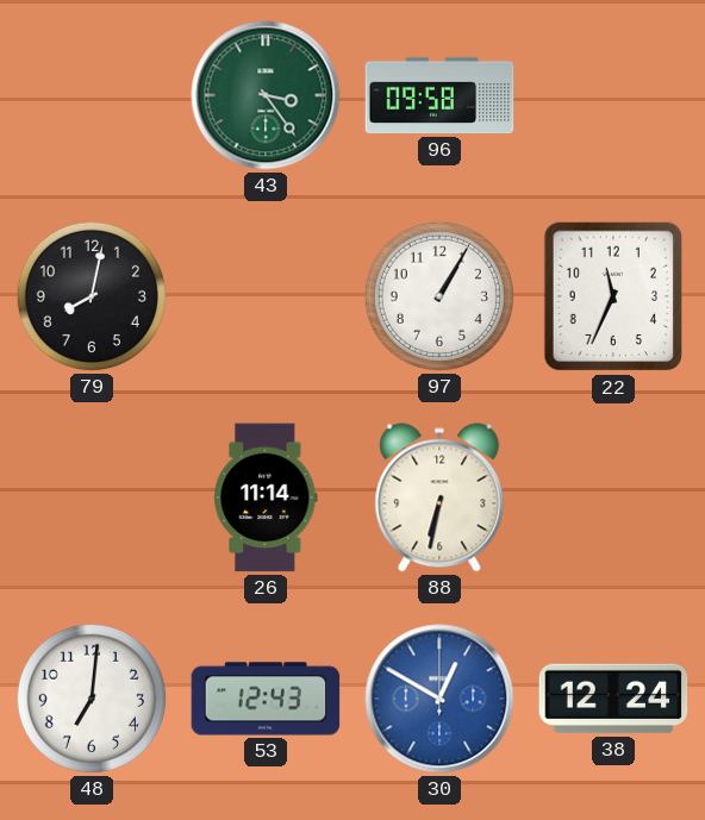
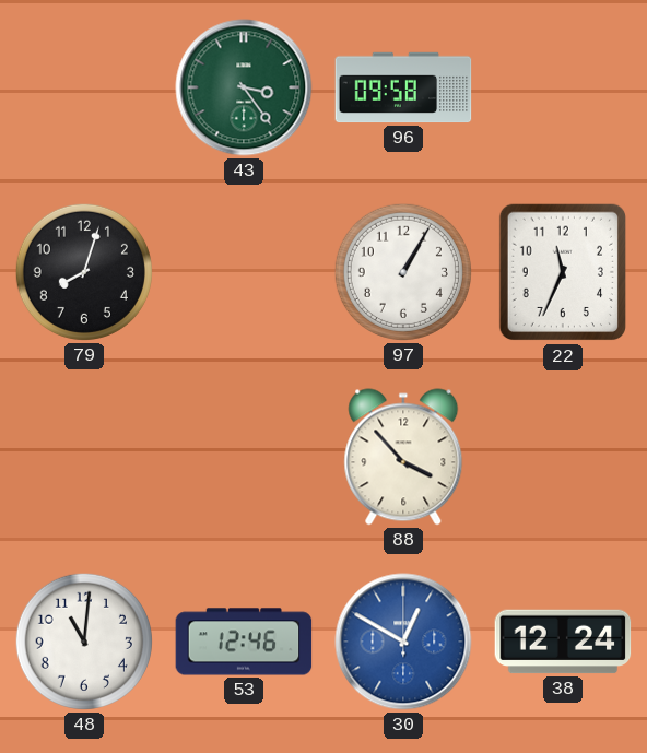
79: 8:02 -> 8:03 (84, 272)
26: 11:14 -> none (266, 497)
88: 6:32 -> 3:53 (403, 457)
48: 7:01 -> 11:01 (84, 642)
53: 12:43 -> 12:46 (244, 642)
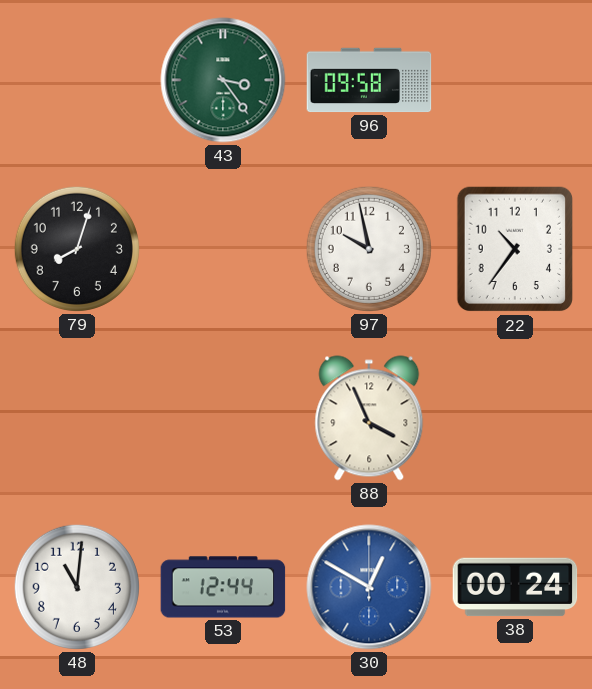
97: 1:05 -> 9:58 (369, 249)
22: 11:34 -> 10:36 (514, 249)
88: 3:53 -> 3:56 (369, 418)
53: 12:46 -> 12:44 (223, 587)
38: 12:24 -> 00:24 (515, 587)
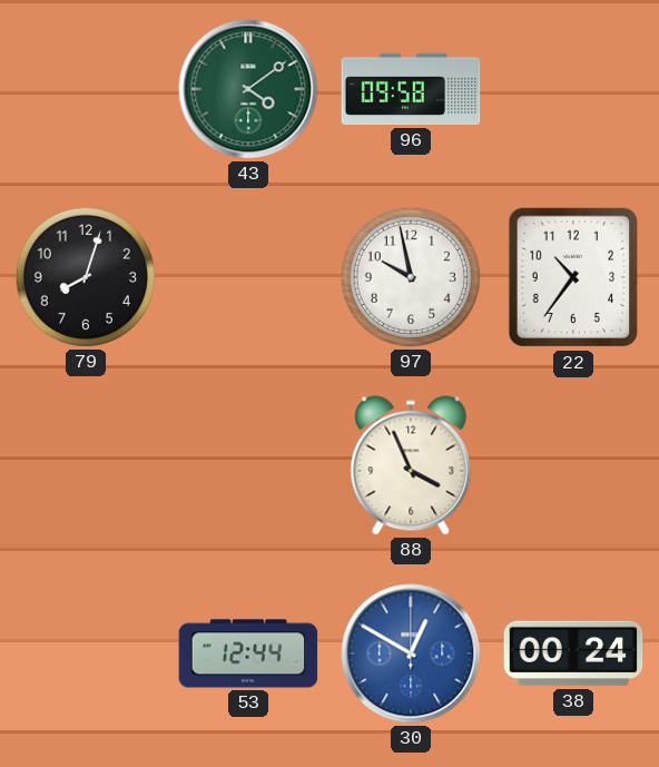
43: 3:24 -> 4:09 (248, 89)
48: 11:01 -> none (77, 587)
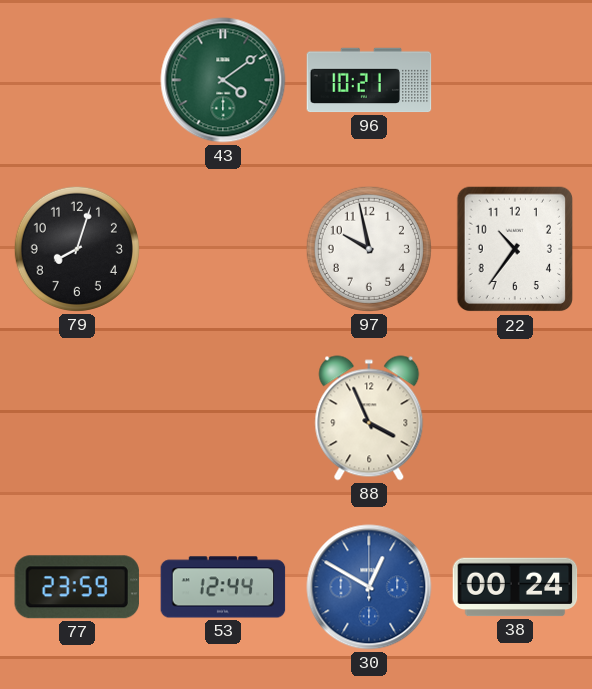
96: 09:58 -> 10:21 (369, 80)
77: none -> 23:59 (76, 587)
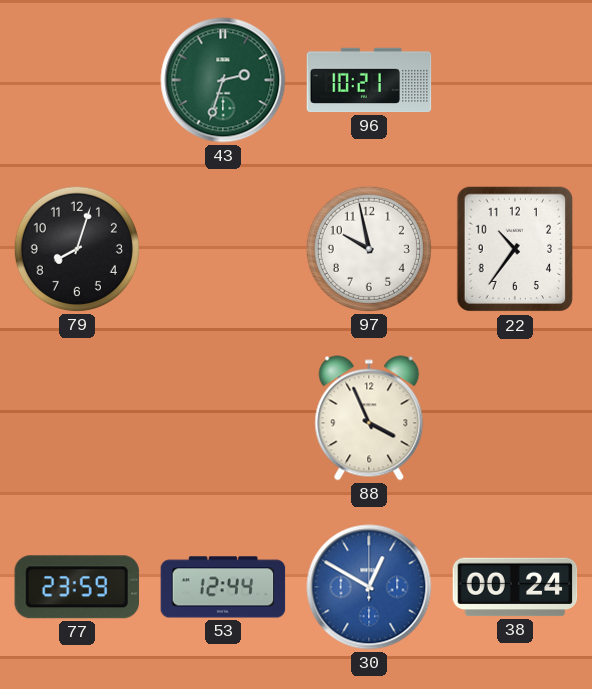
43: 4:09 -> 2:33 (223, 80)
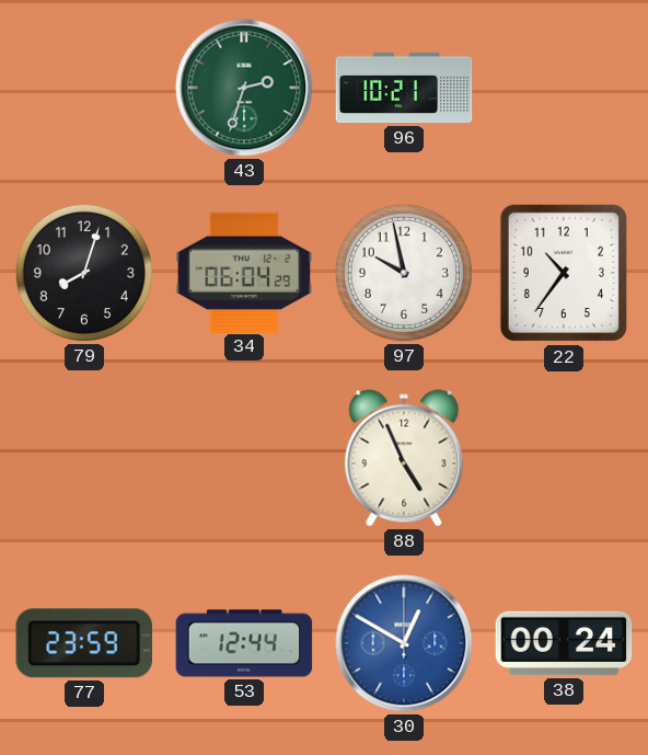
34: none -> 06:04 (244, 272)
88: 3:56 -> 4:56 (404, 458)
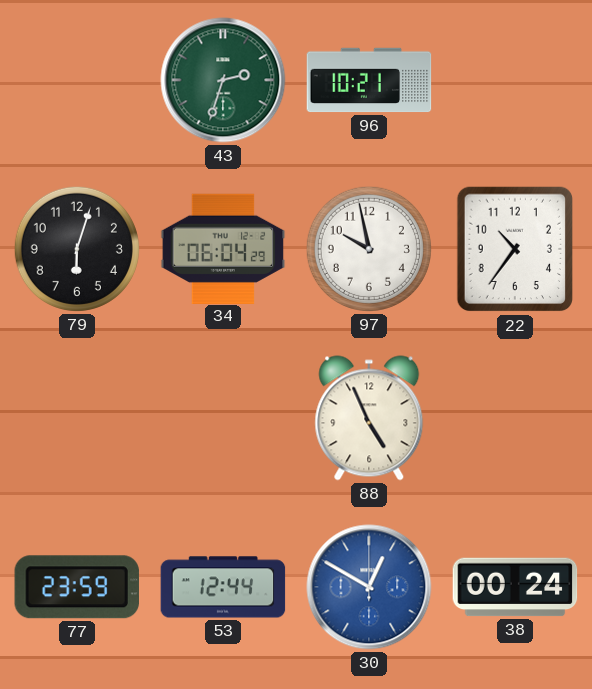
79: 8:03 -> 6:03 (77, 249)
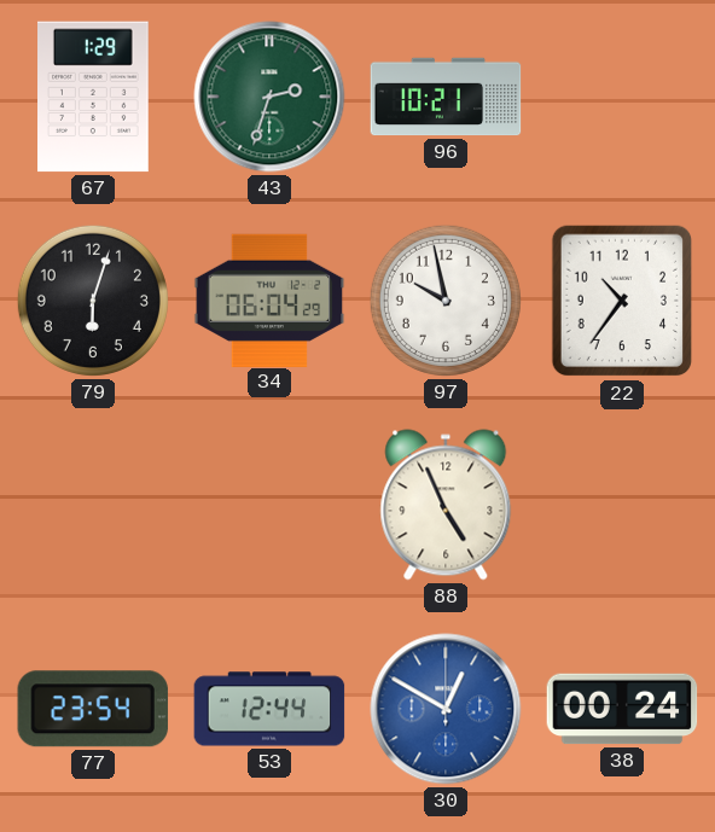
67: none -> 1:29 (94, 97)
77: 23:59 -> 23:54 (92, 709)
